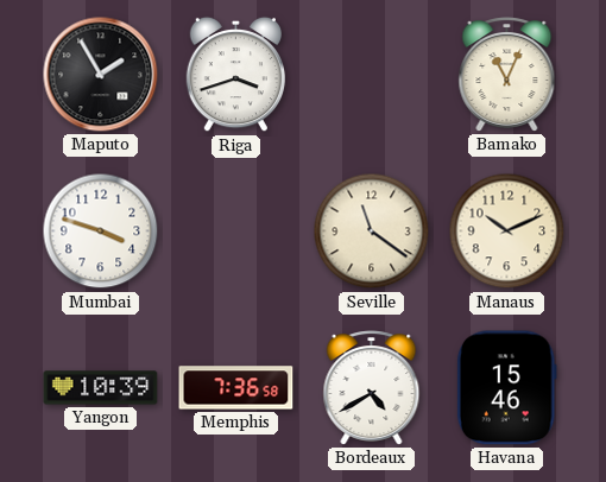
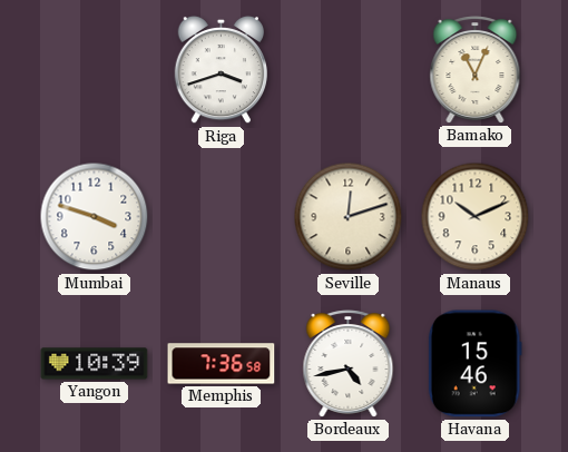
Maputo: 1:55 -> none (101, 75)
Seville: 11:21 -> 12:12 (349, 217)
Bordeaux: 4:40 -> 4:43 (349, 364)
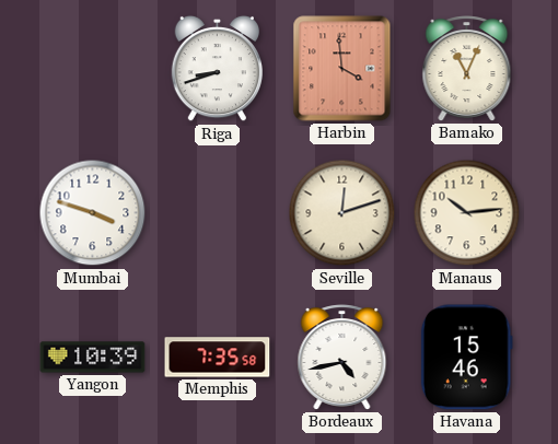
Riga: 3:42 -> 8:42 (217, 69)
Harbin: none -> 3:59 (342, 69)
Manaus: 10:11 -> 10:14 (467, 213)
Memphis: 7:36 -> 7:35 (218, 358)
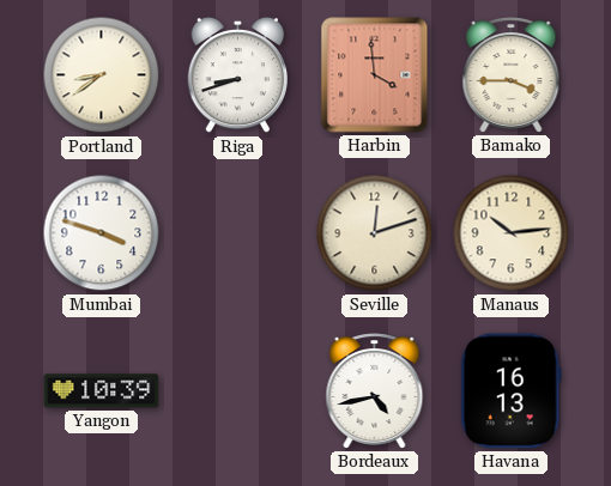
Portland: none -> 8:39 (102, 75)
Bamako: 11:04 -> 3:45 (512, 75)
Memphis: 7:35 -> none (218, 358)
Havana: 15:46 -> 16:13 (510, 391)
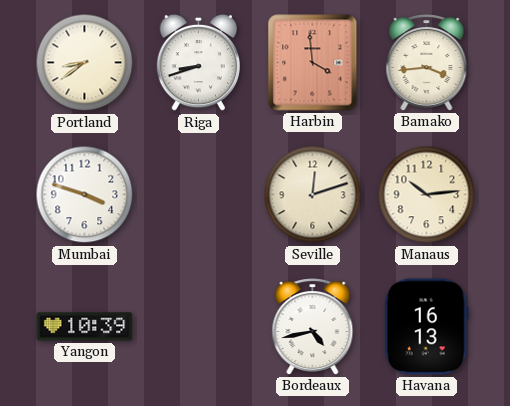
Bamako: 3:45 -> 3:44 (427, 63)
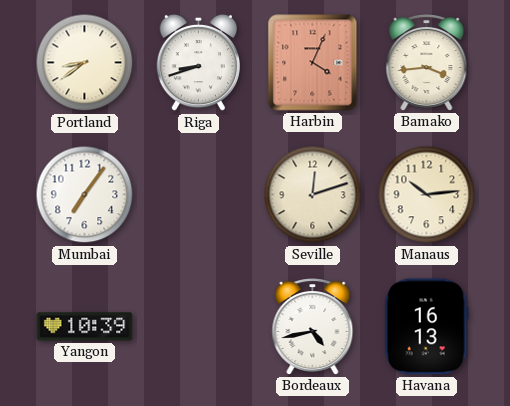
Harbin: 3:59 -> 4:04 (313, 63)
Mumbai: 3:48 -> 7:06 (85, 195)
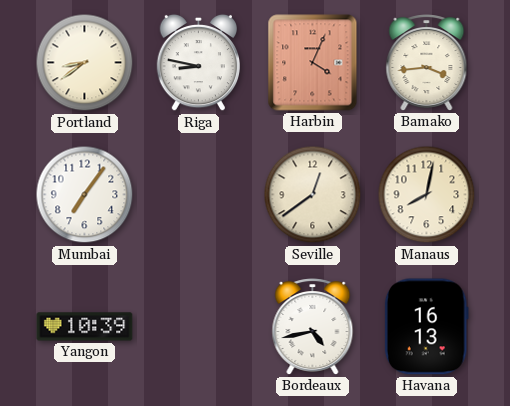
Riga: 8:42 -> 8:47 (198, 63)
Seville: 12:12 -> 12:39 (313, 195)
Manaus: 10:14 -> 8:02 (427, 195)
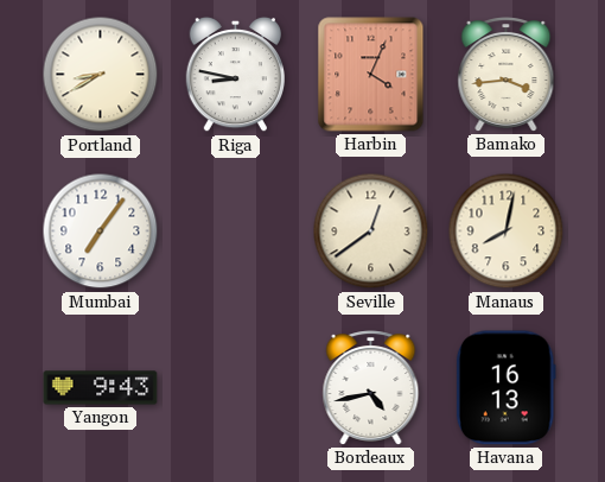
Portland: 8:39 -> 8:40 (101, 75)
Yangon: 10:39 -> 9:43 (101, 388)
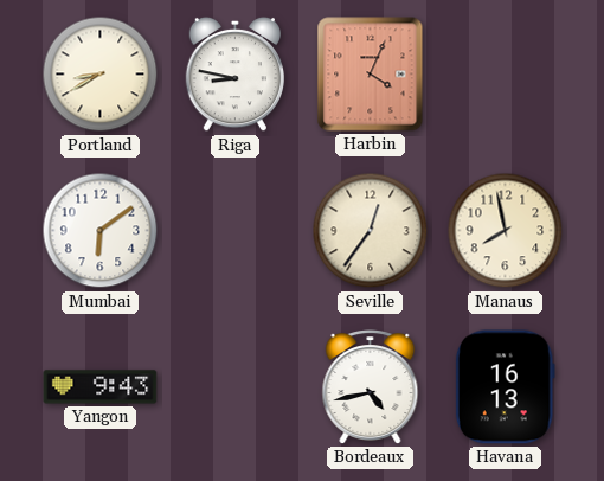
Bamako: 3:44 -> none (507, 75)
Mumbai: 7:06 -> 6:09 (101, 231)
Seville: 12:39 -> 12:36 (371, 231)
Manaus: 8:02 -> 7:58 (506, 231)
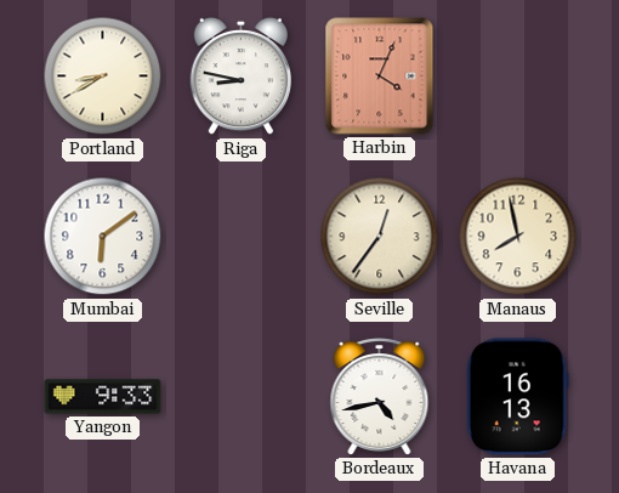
Yangon: 9:43 -> 9:33 (103, 397)
